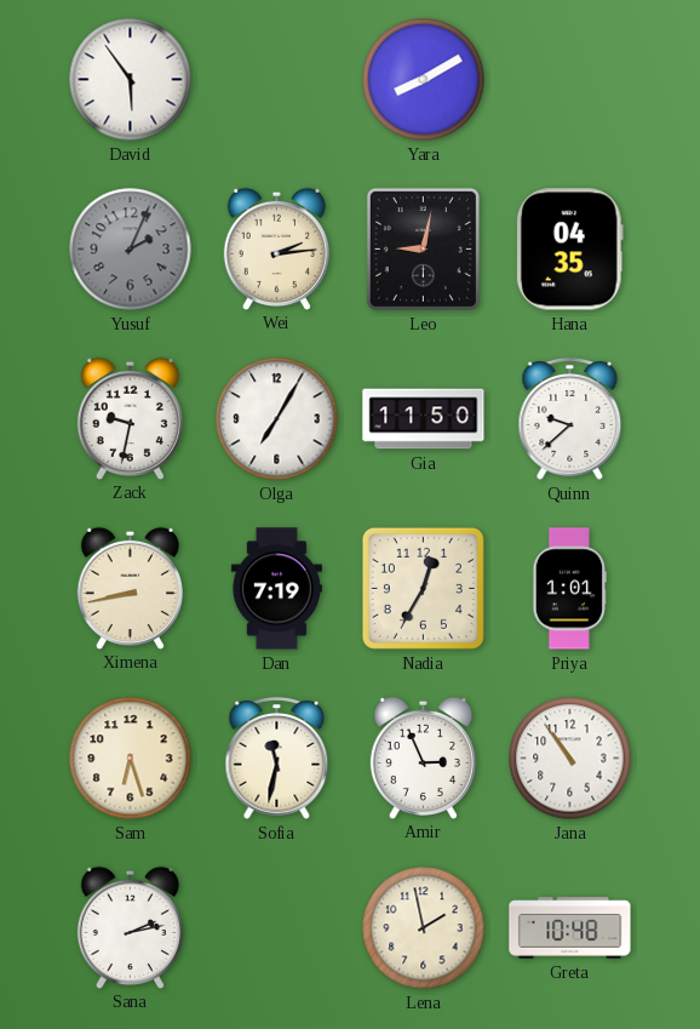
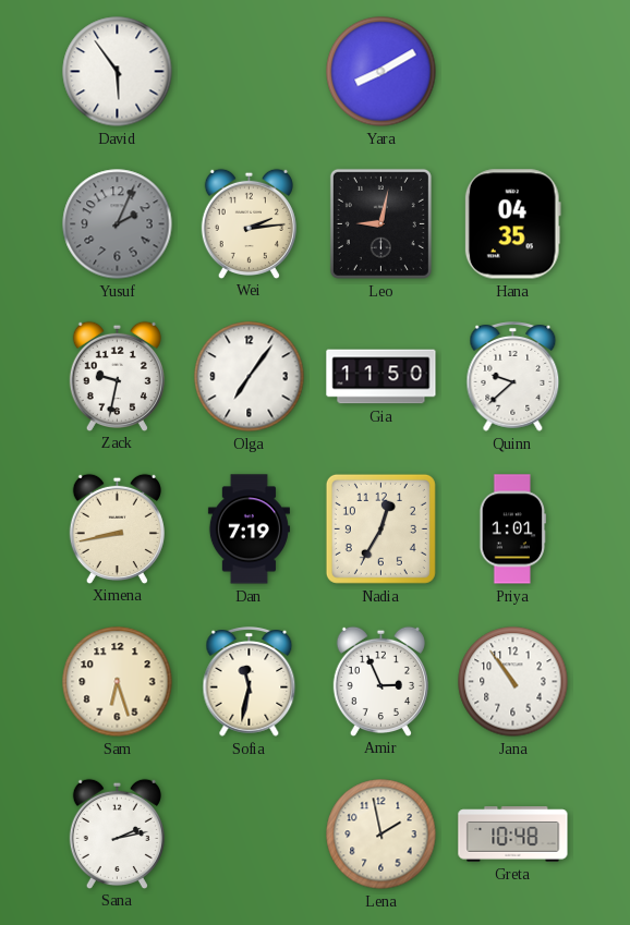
Olga: 7:05 -> 7:06 (250, 377)
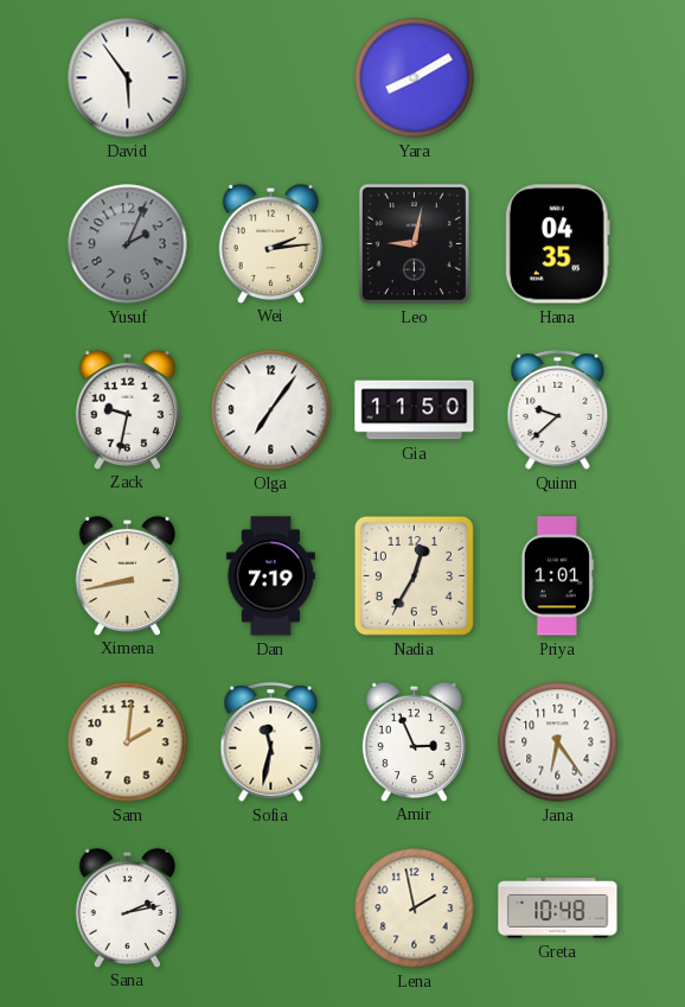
Sam: 6:27 -> 2:01 (128, 742)
Jana: 10:54 -> 6:24 (558, 742)
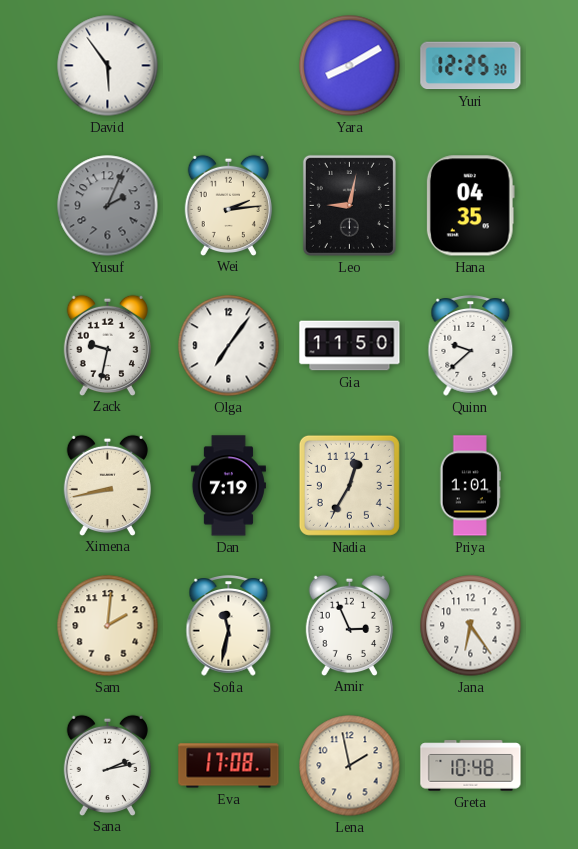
Yuri: none -> 12:25 (471, 66)
Eva: none -> 17:08 (229, 766)
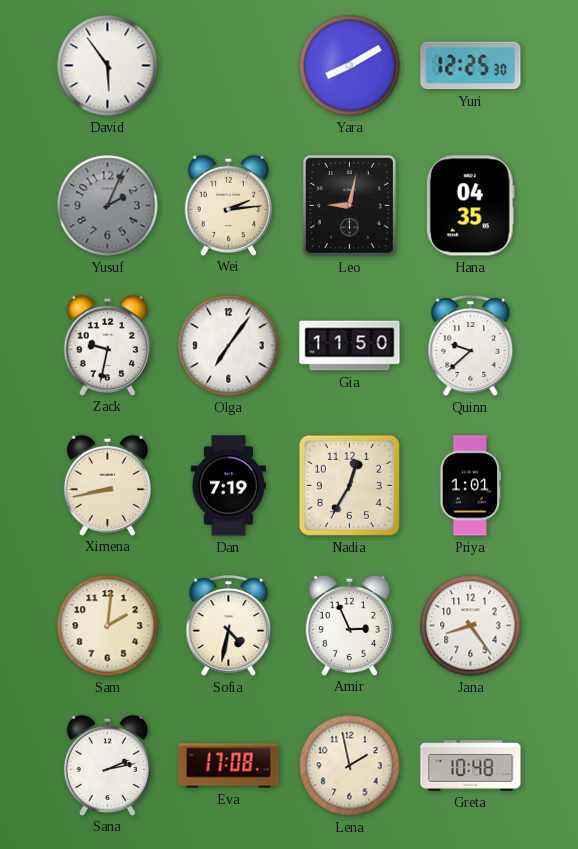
Sofia: 11:32 -> 4:32 (229, 626)
Jana: 6:24 -> 8:24 (471, 626)
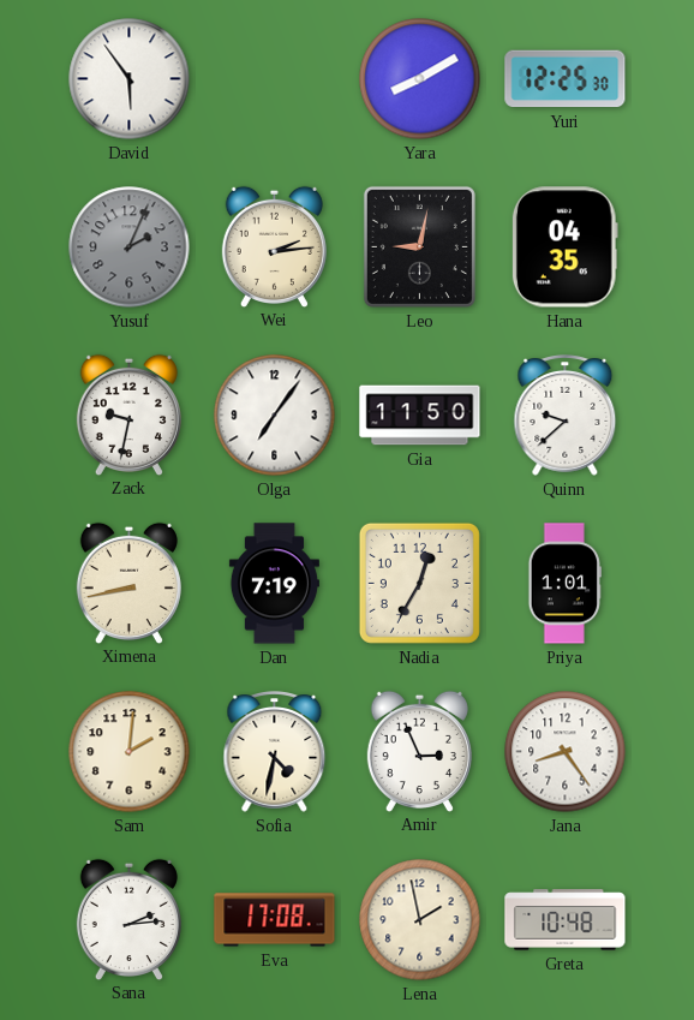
Sana: 2:13 -> 2:14 (128, 919)
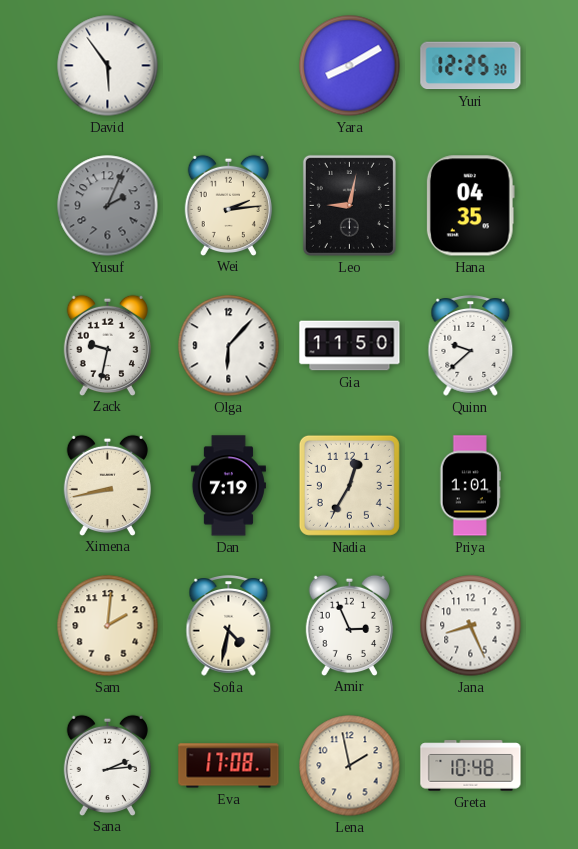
Olga: 7:06 -> 6:07 (229, 346)
Jana: 8:24 -> 8:26 (471, 626)
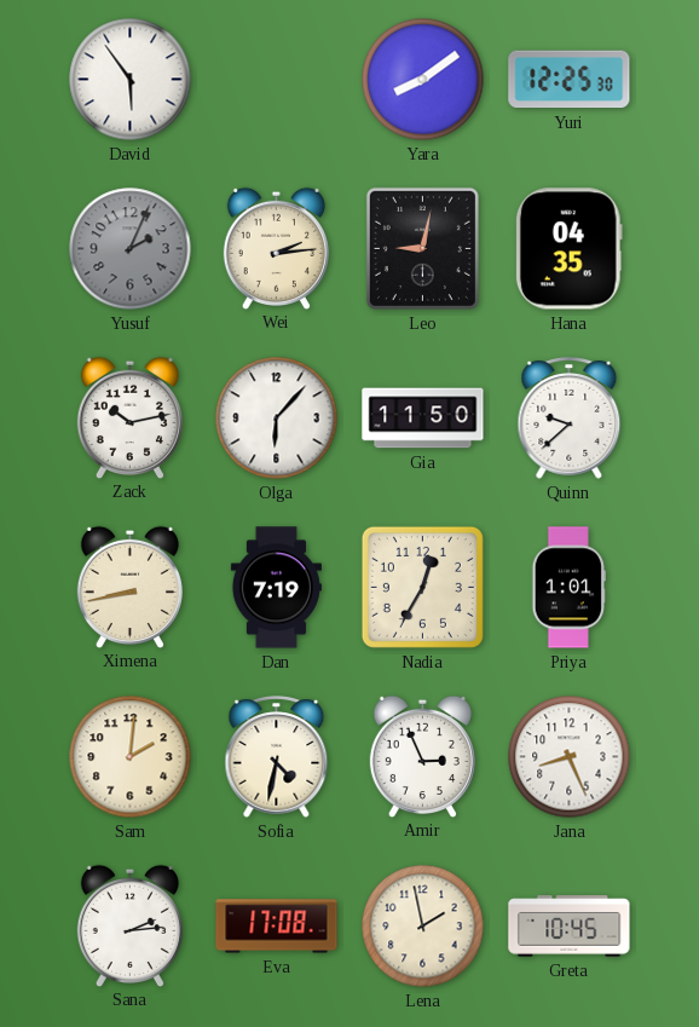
Yara: 8:10 -> 8:09 (423, 80)
Zack: 9:32 -> 10:13 (129, 417)
Greta: 10:48 -> 10:45 (570, 927)
